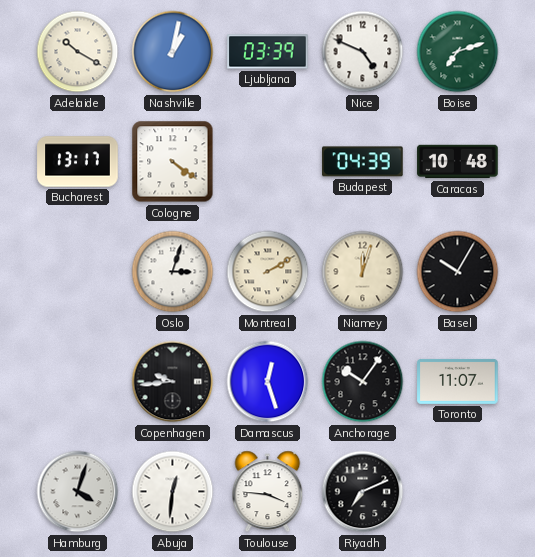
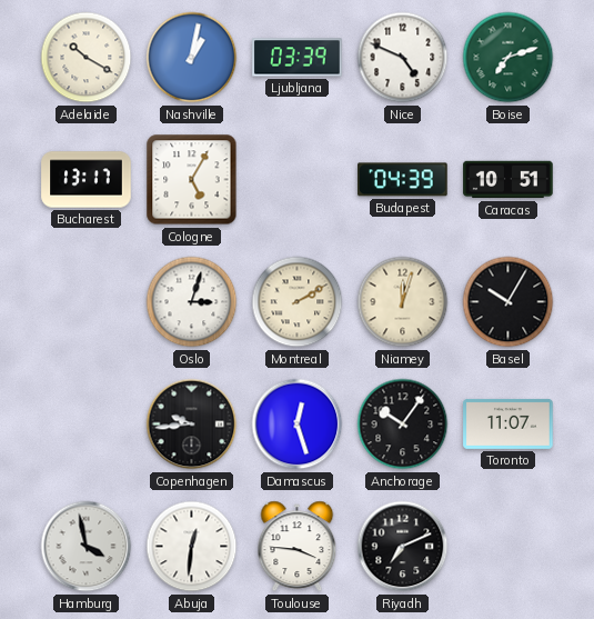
Cologne: 4:21 -> 5:05 (192, 180)
Caracas: 10:48 -> 10:51 (509, 180)
Hamburg: 4:03 -> 3:58 (87, 547)
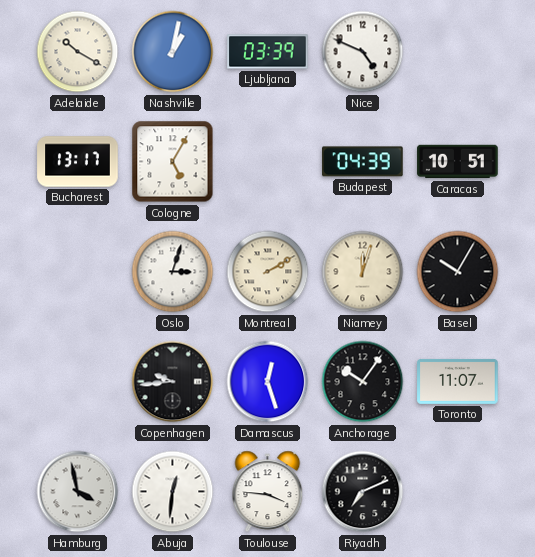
Boise: 7:12 -> none (509, 58)
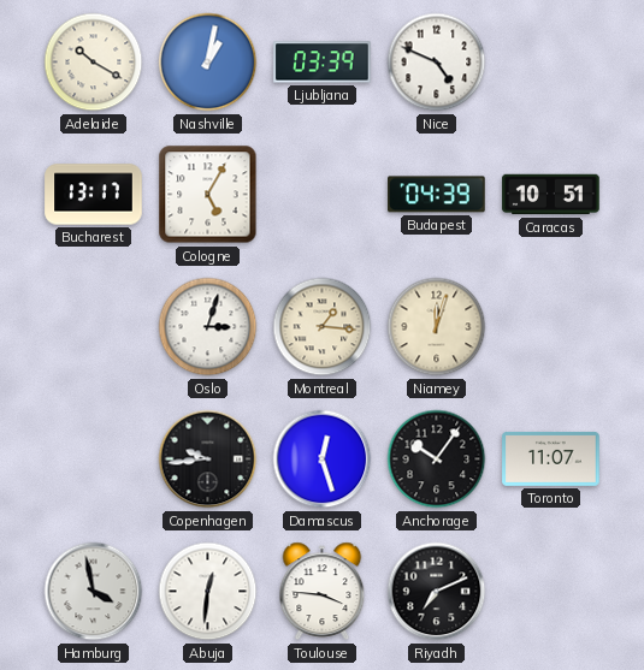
Montreal: 2:10 -> 1:16 (323, 327)
Basel: 10:05 -> none (458, 272)
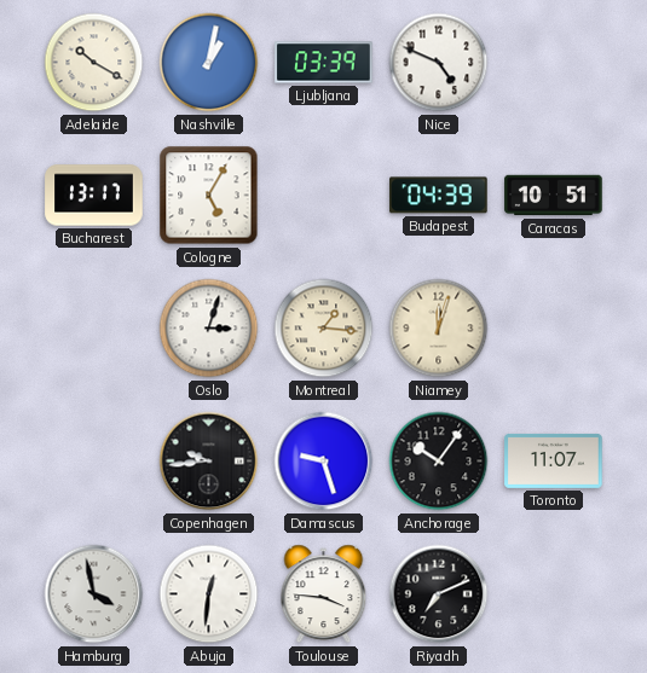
Damascus: 12:27 -> 9:27 (324, 462)
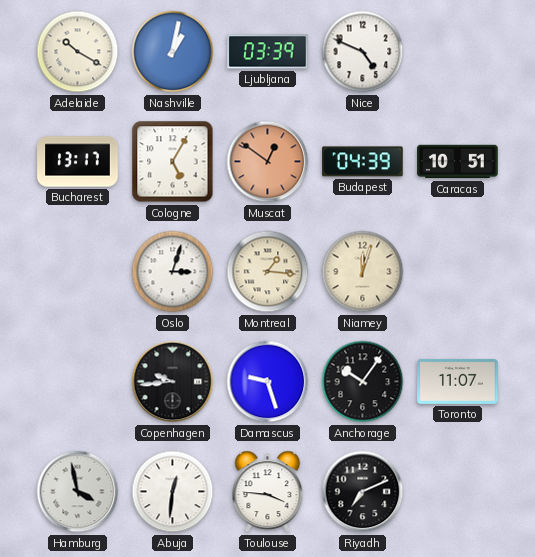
Muscat: none -> 12:51 (268, 162)
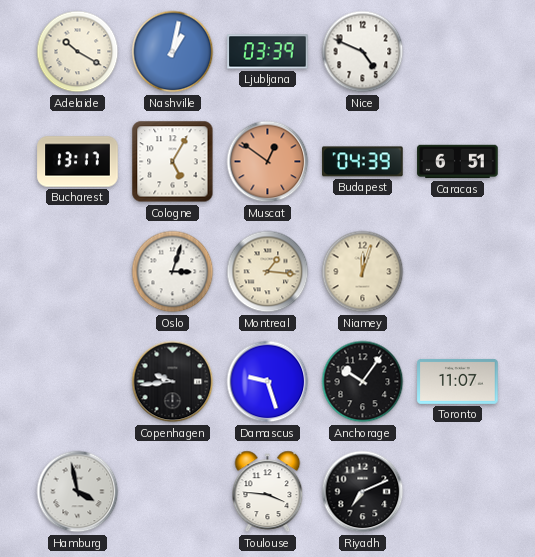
Caracas: 10:51 -> 6:51 (458, 162)
Abuja: 12:31 -> none (173, 492)
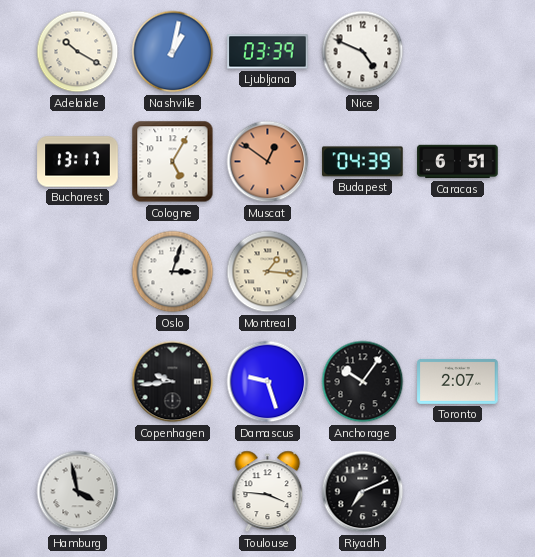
Niamey: 12:03 -> none (363, 272)
Toronto: 11:07 -> 2:07 (458, 381)
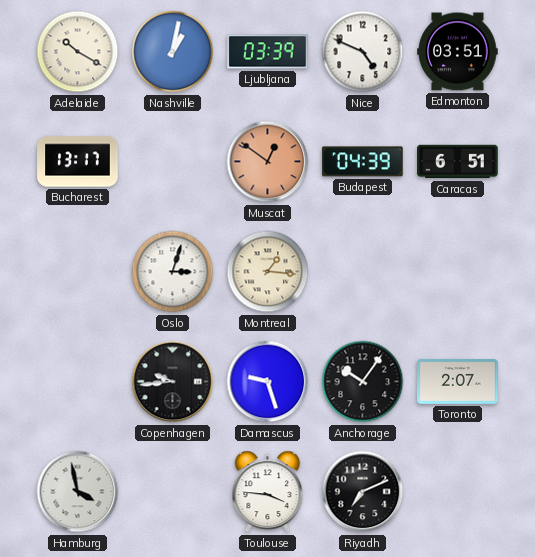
Edmonton: none -> 03:51 (458, 52)
Cologne: 5:05 -> none (173, 162)
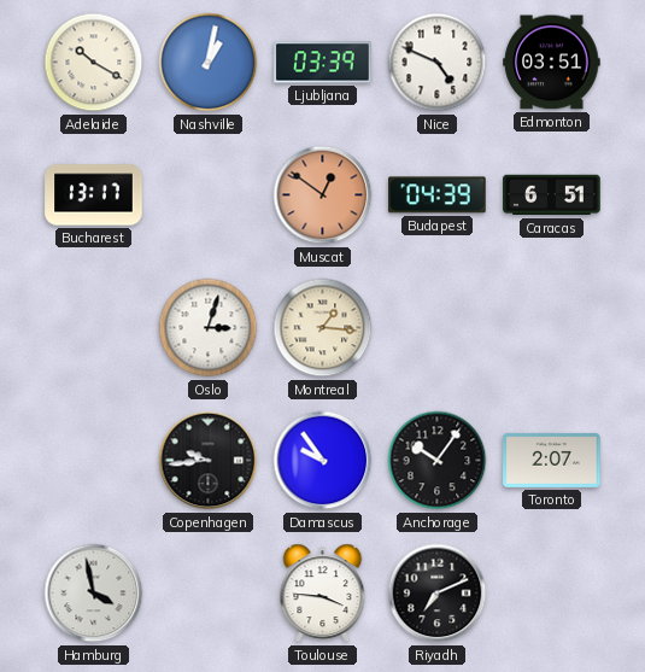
Damascus: 9:27 -> 9:54 (323, 461)
